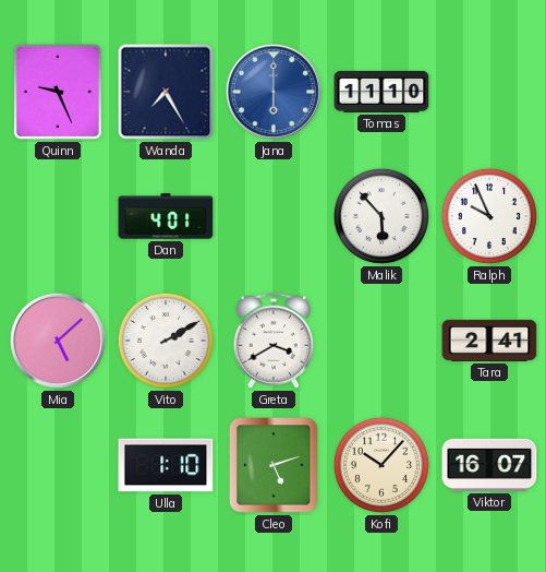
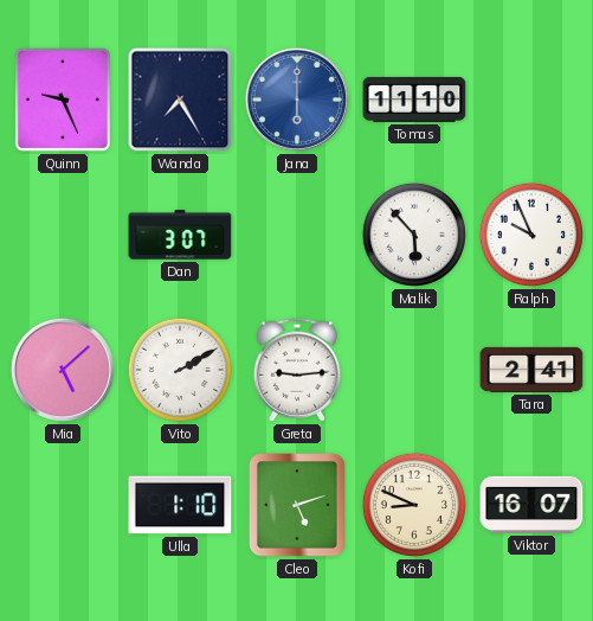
Dan: 4:01 -> 3:07 (180, 235)
Greta: 3:40 -> 9:14 (297, 370)
Kofi: 10:07 -> 8:49 (414, 505)
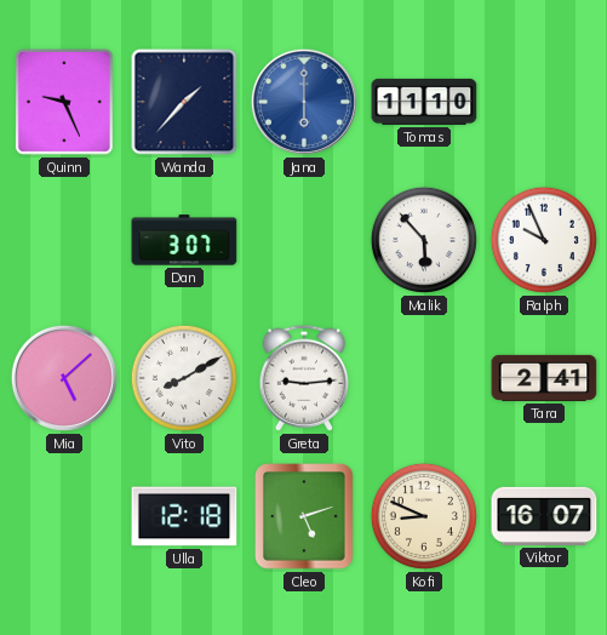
Wanda: 7:25 -> 1:37 (184, 102)
Vito: 2:10 -> 8:10 (184, 378)
Ulla: 1:10 -> 12:18 (184, 516)
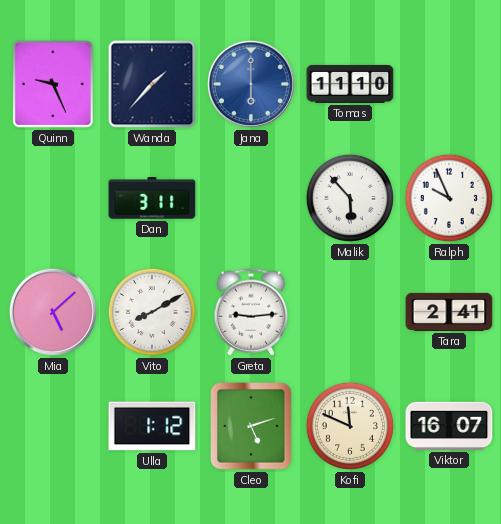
Dan: 3:07 -> 3:11 (152, 198)
Ulla: 12:18 -> 1:12 (152, 426)
Kofi: 8:49 -> 11:49 (350, 426)
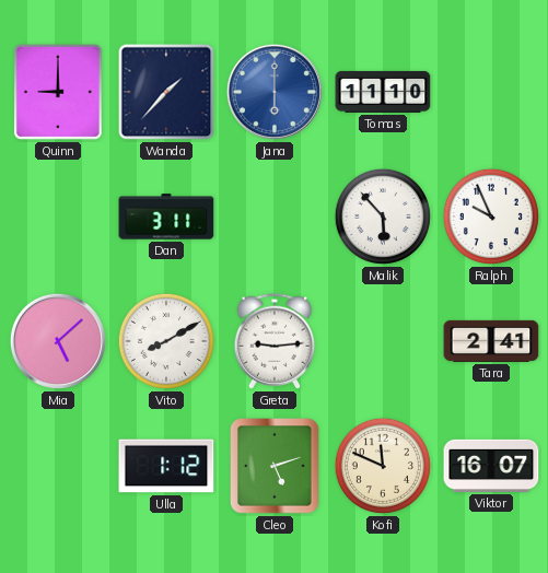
Quinn: 9:26 -> 9:00 (58, 92)
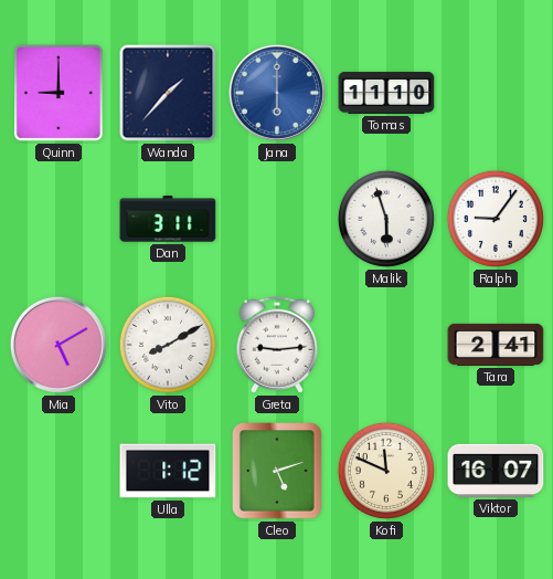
Malik: 5:53 -> 5:57 (386, 219)
Ralph: 9:56 -> 9:06 (496, 219)
Mia: 5:08 -> 5:10 (59, 345)
